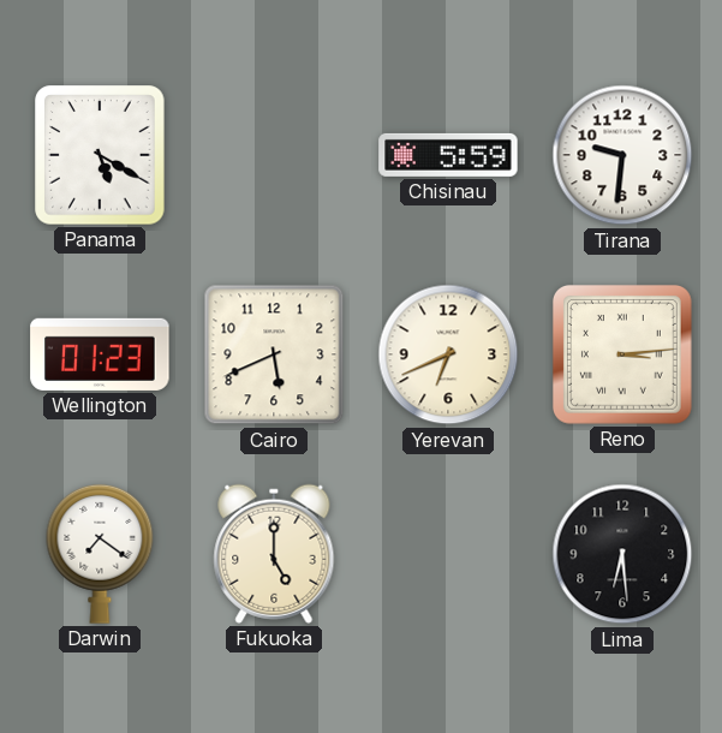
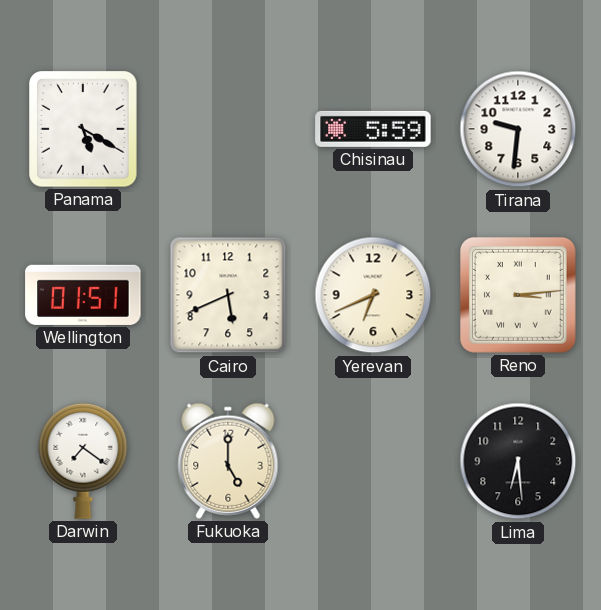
Wellington: 01:23 -> 01:51 (83, 295)
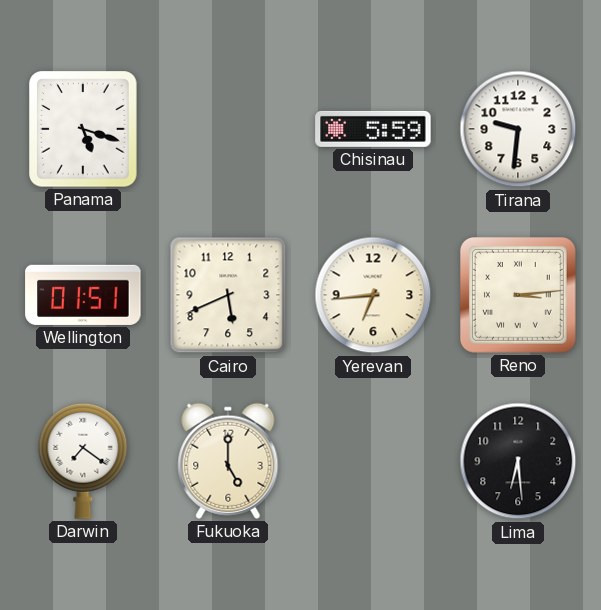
Panama: 5:20 -> 5:18 (83, 129)
Yerevan: 6:41 -> 6:44 (373, 295)
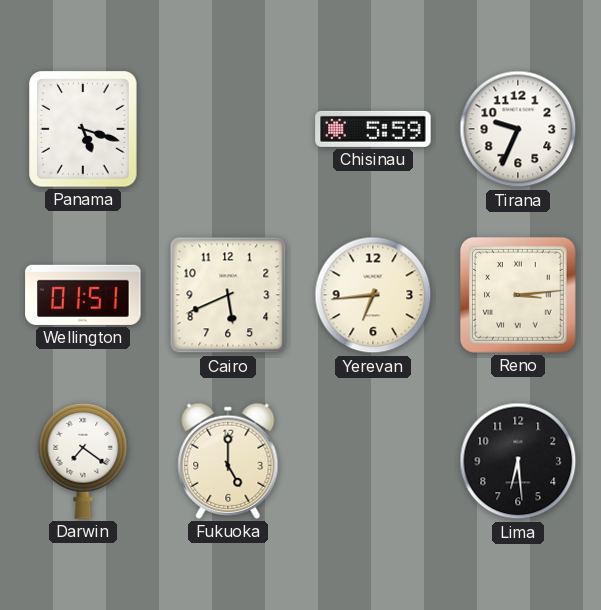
Tirana: 9:31 -> 9:34 (518, 129)
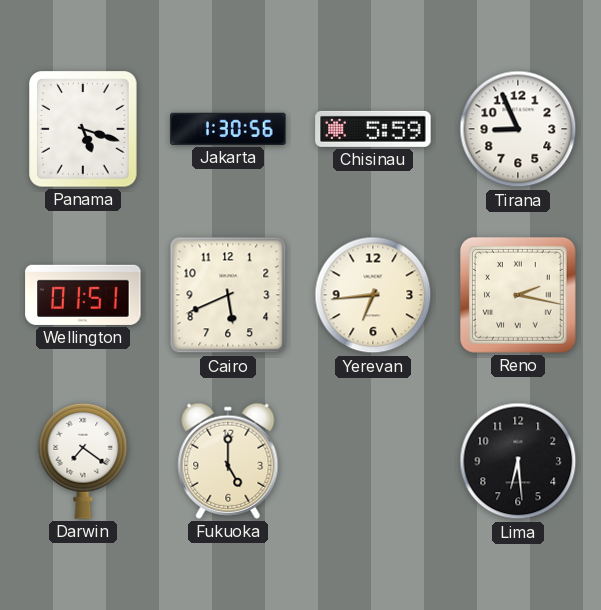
Jakarta: none -> 1:30 (228, 129)
Tirana: 9:34 -> 8:56 (518, 129)
Reno: 3:14 -> 2:17 (518, 295)
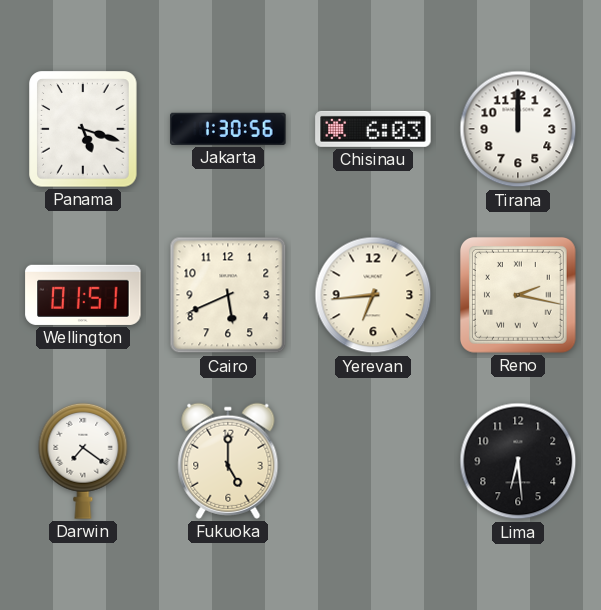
Chisinau: 5:59 -> 6:03 (373, 129)
Tirana: 8:56 -> 12:00 (518, 129)
